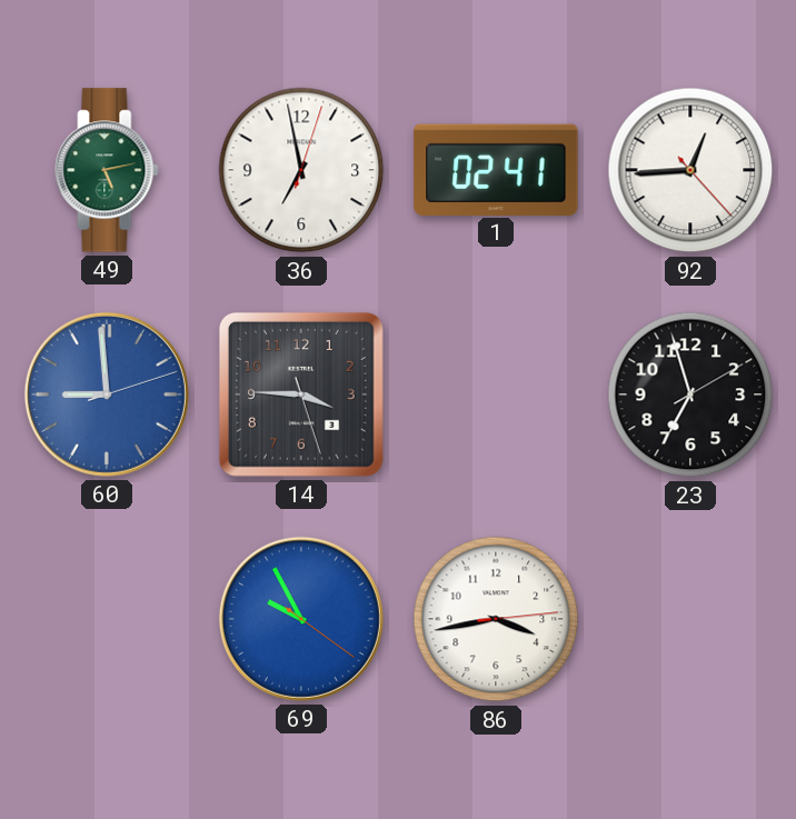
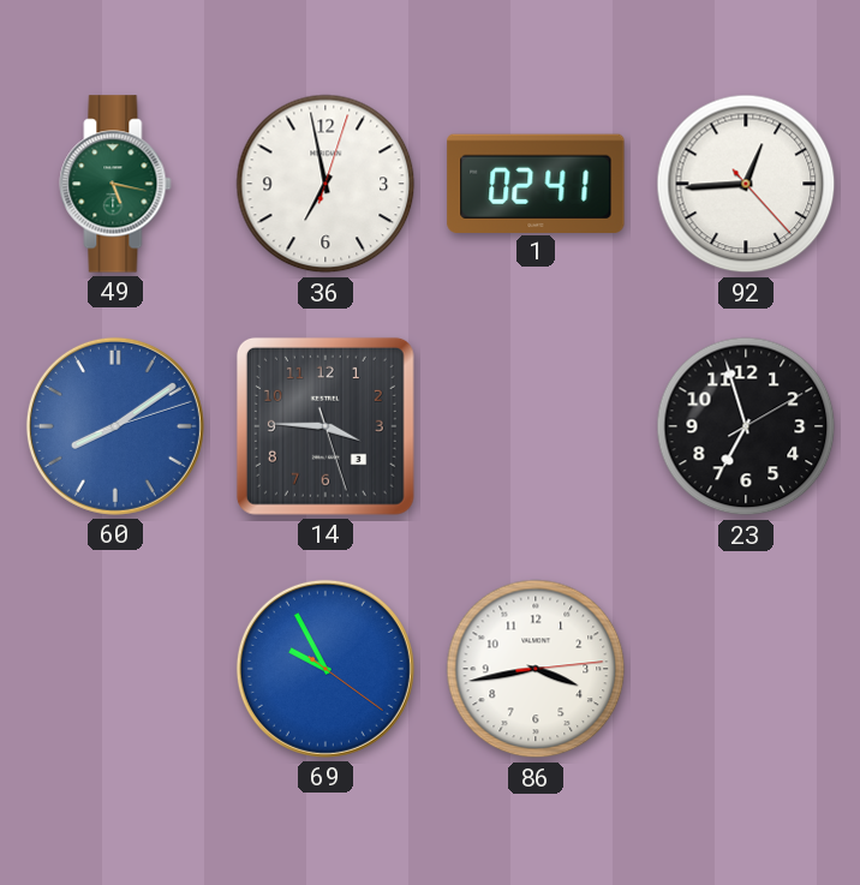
49: 5:13 -> 5:17 (115, 184)
60: 8:59 -> 8:09 (115, 426)
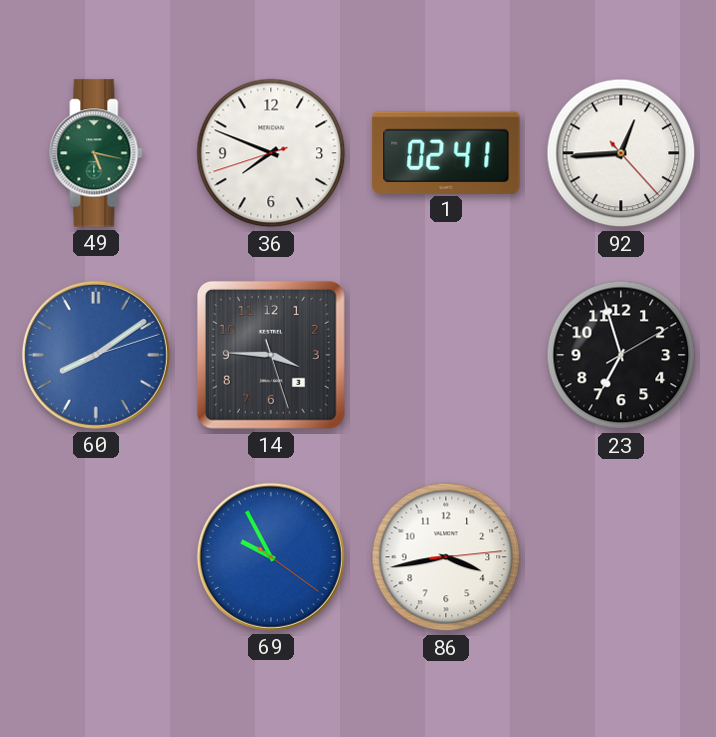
36: 6:58 -> 7:48 (271, 153)
